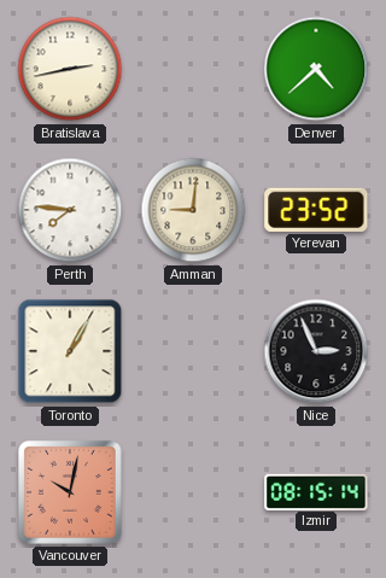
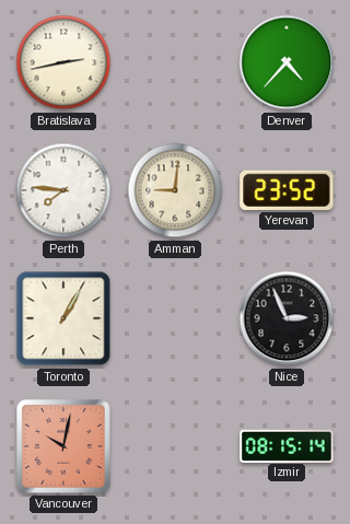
Denver: 4:38 -> 4:37 (287, 62)
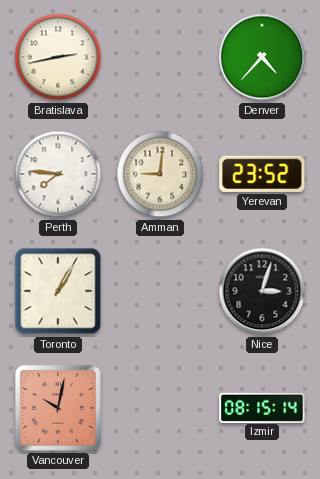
Nice: 2:56 -> 3:03 (262, 291)
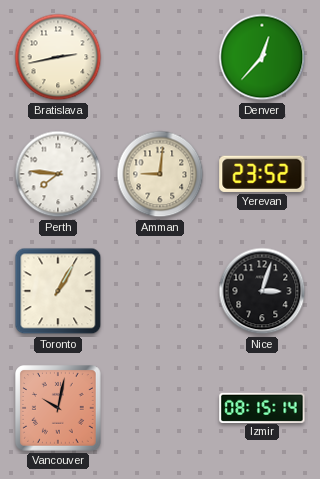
Denver: 4:37 -> 12:37 (262, 57)
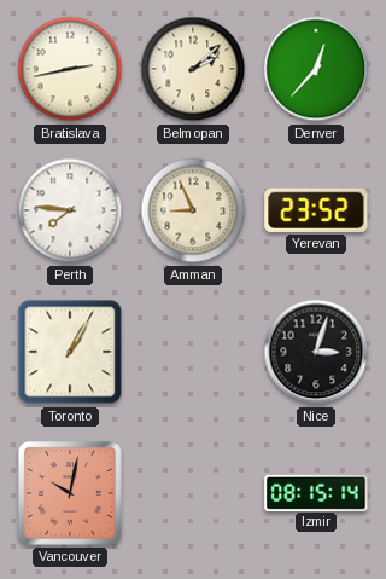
Belmopan: none -> 2:08 (193, 69)
Amman: 9:01 -> 8:56 (193, 210)
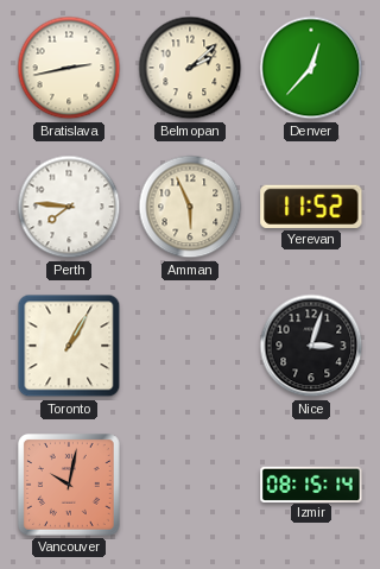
Amman: 8:56 -> 5:56 (190, 207)
Yerevan: 23:52 -> 11:52 (311, 207)
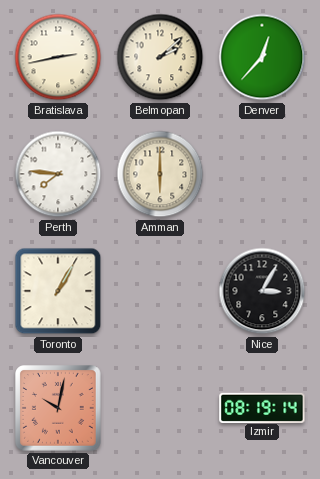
Amman: 5:56 -> 6:00 (160, 174)
Yerevan: 11:52 -> none (311, 207)
Nice: 3:03 -> 3:05 (262, 291)
Izmir: 08:15 -> 08:19 (262, 407)
